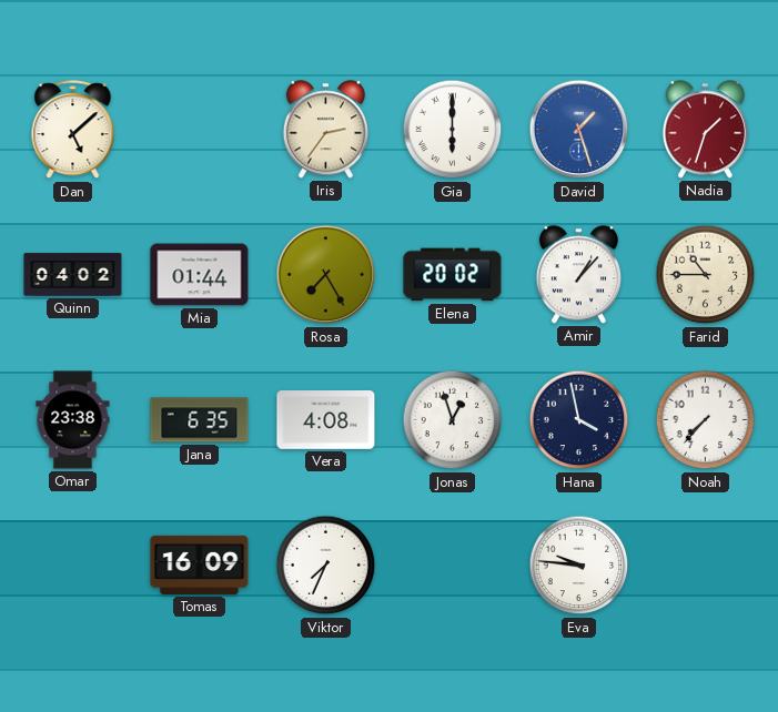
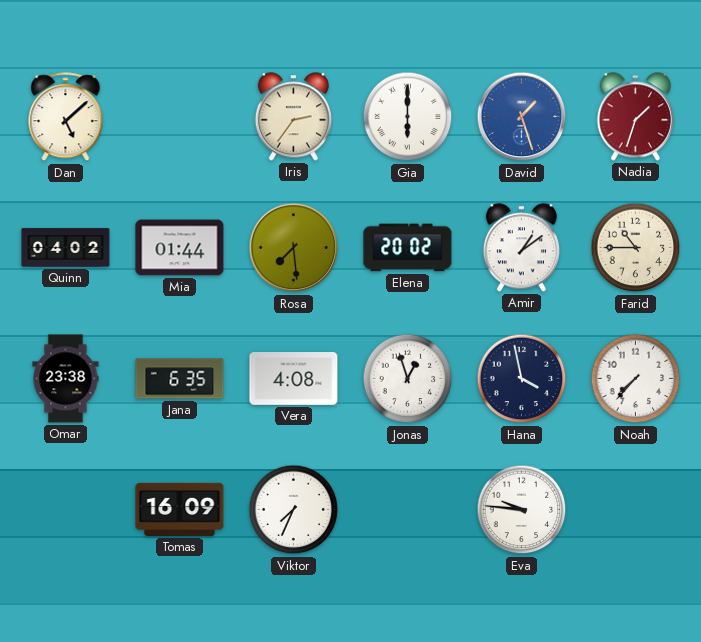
Rosa: 7:25 -> 7:29 (294, 248)
Amir: 1:07 -> 1:09 (521, 248)
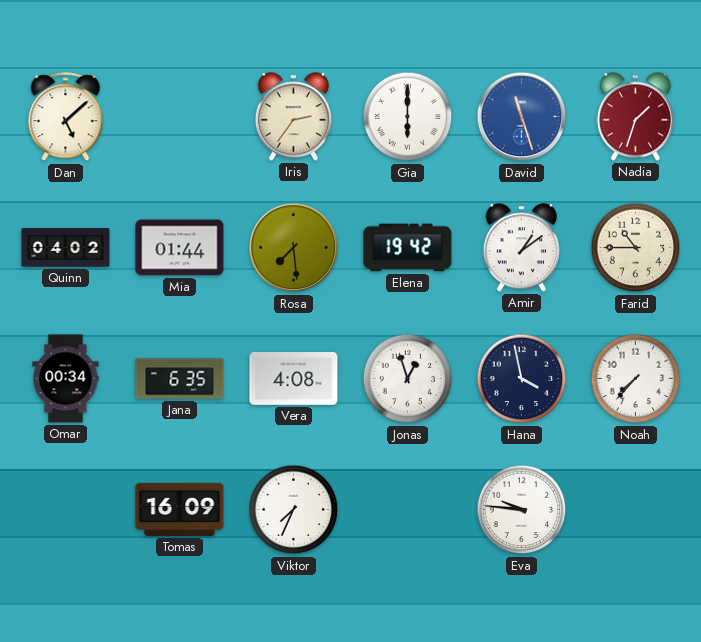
David: 1:27 -> 11:27 (522, 117)
Elena: 20:02 -> 19:42 (408, 248)
Omar: 23:38 -> 00:34 (66, 379)
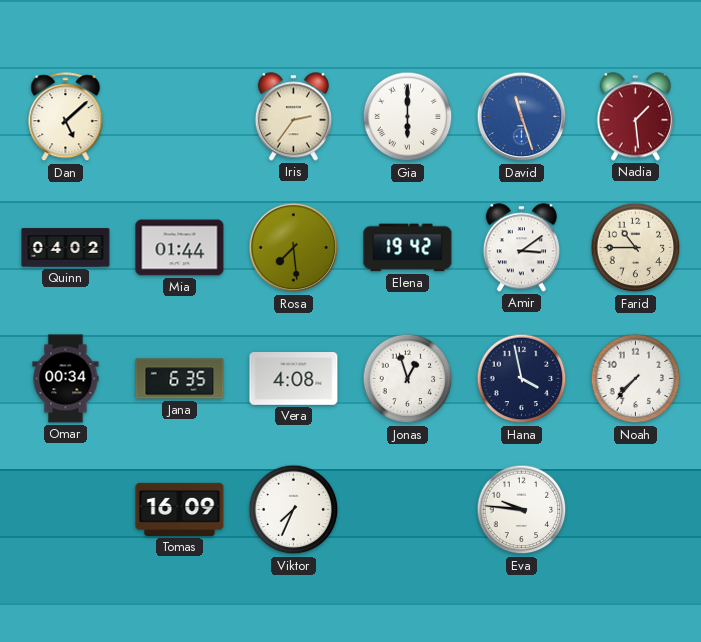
Nadia: 1:33 -> 1:29 (635, 117)
Amir: 1:09 -> 3:09 (521, 248)
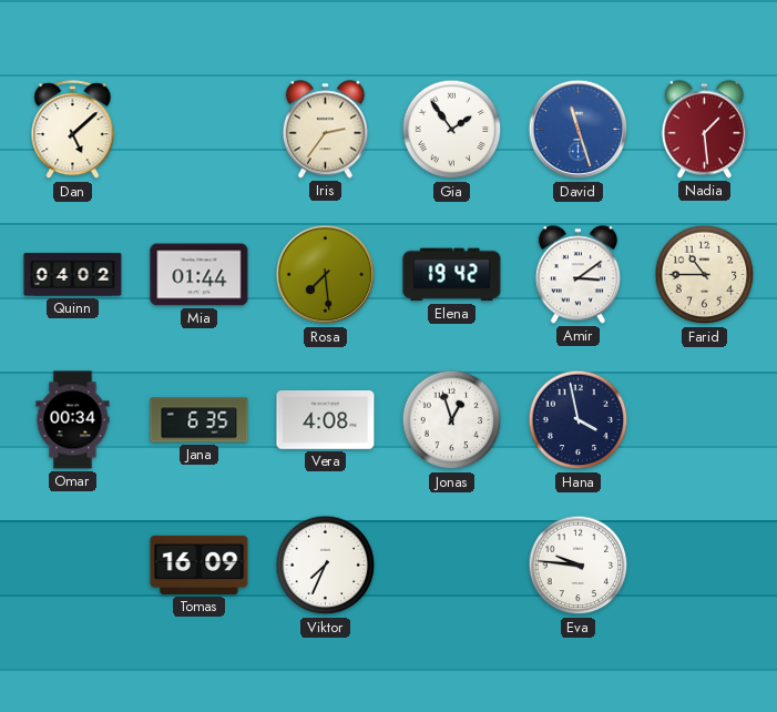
Gia: 6:00 -> 1:54 (452, 130)
Noah: 7:37 -> none (636, 379)
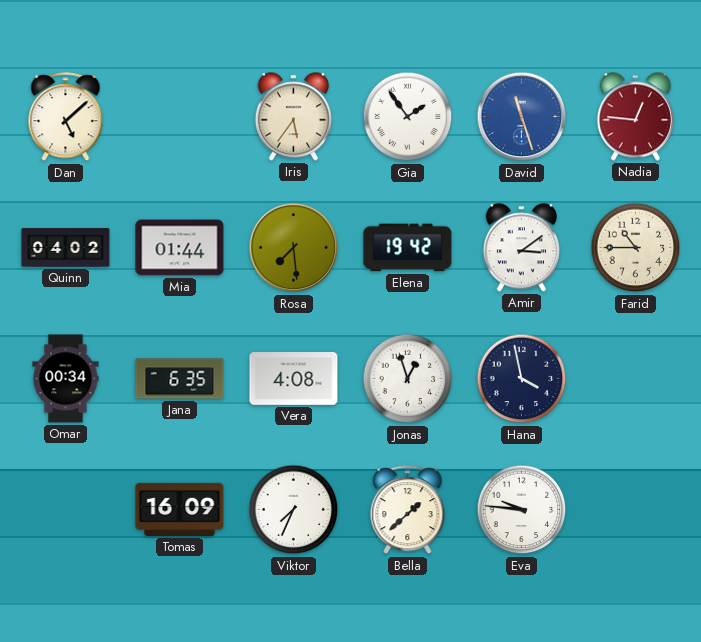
Iris: 2:36 -> 5:36 (293, 117)
Nadia: 1:29 -> 12:46 (635, 117)
Bella: none -> 1:38 (408, 510)
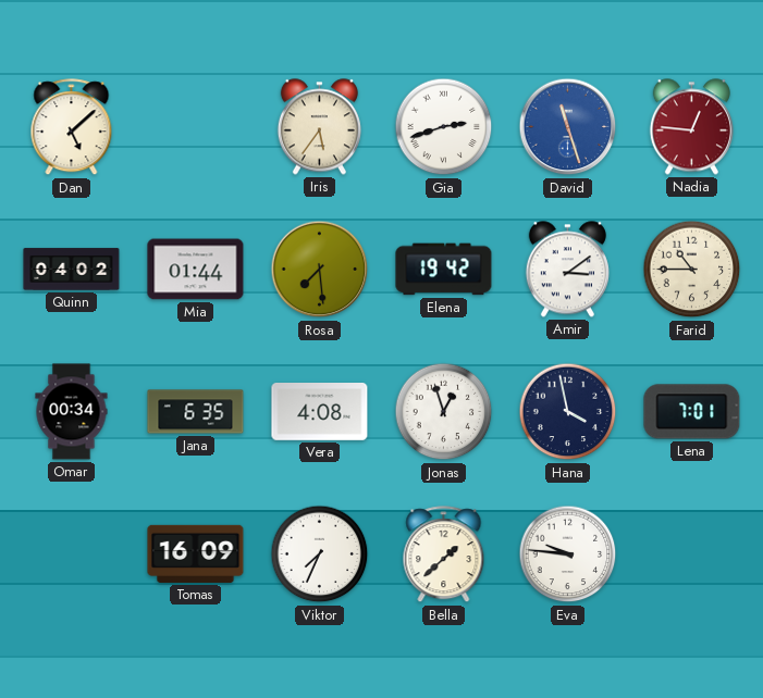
Gia: 1:54 -> 2:42 (444, 127)
Lena: none -> 7:01 (692, 412)
